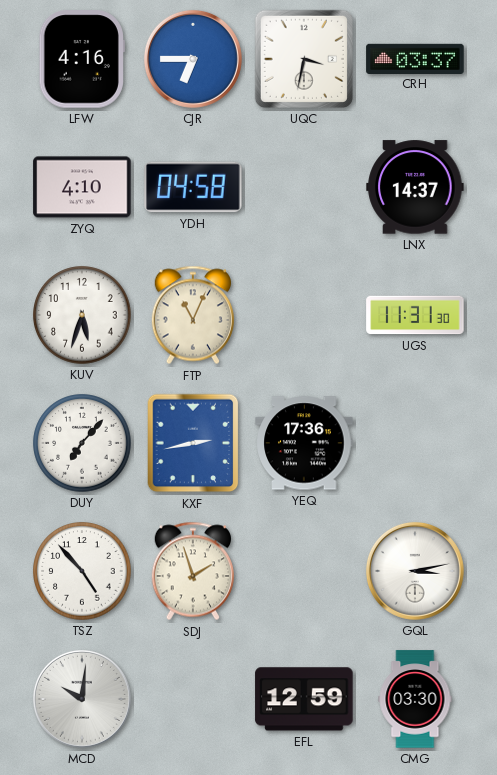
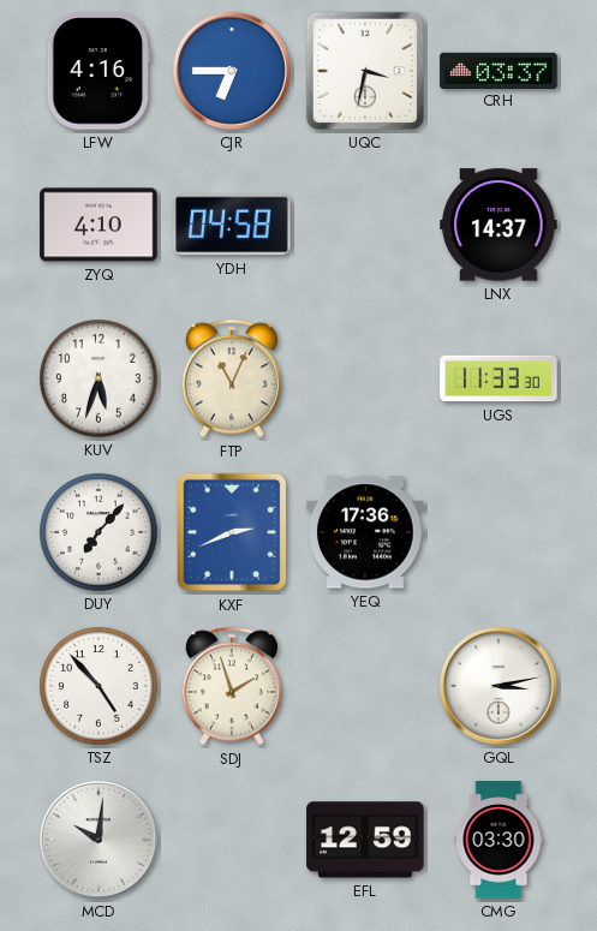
UGS: 11:31 -> 11:33 (499, 378)
KXF: 2:43 -> 2:41 (232, 532)
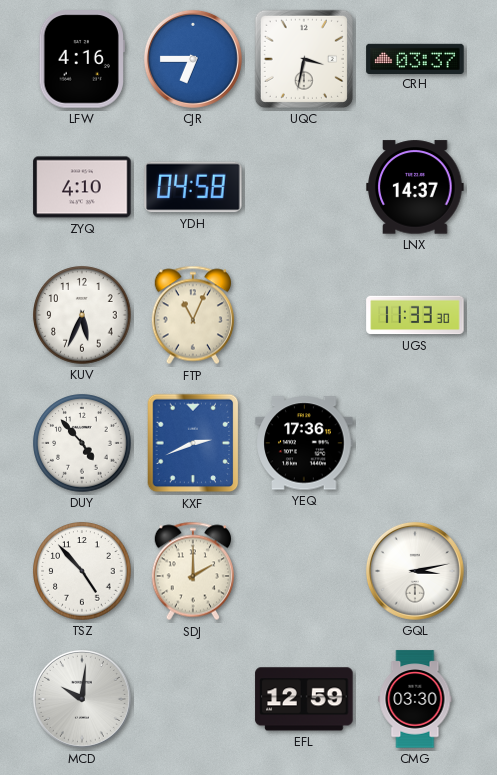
KUV: 5:33 -> 5:34 (82, 315)
DUY: 7:07 -> 4:53 (82, 443)
SDJ: 1:57 -> 2:00 (193, 571)
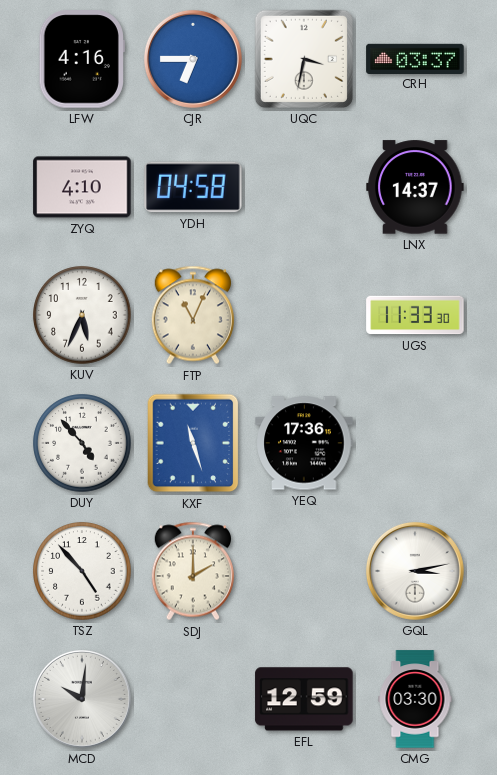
KXF: 2:41 -> 11:27 (193, 443)
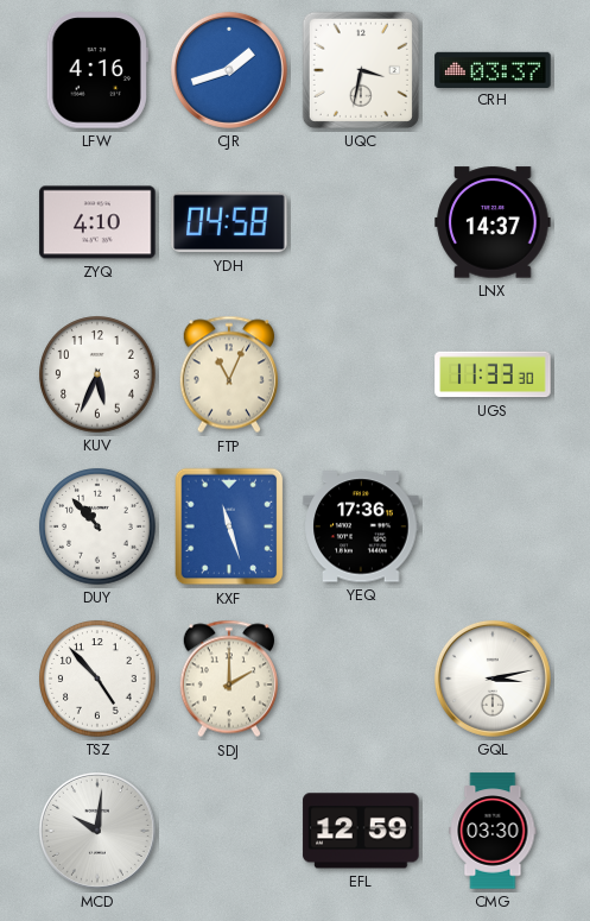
CJR: 6:45 -> 1:42 (229, 70)
DUY: 4:53 -> 10:53 (97, 526)
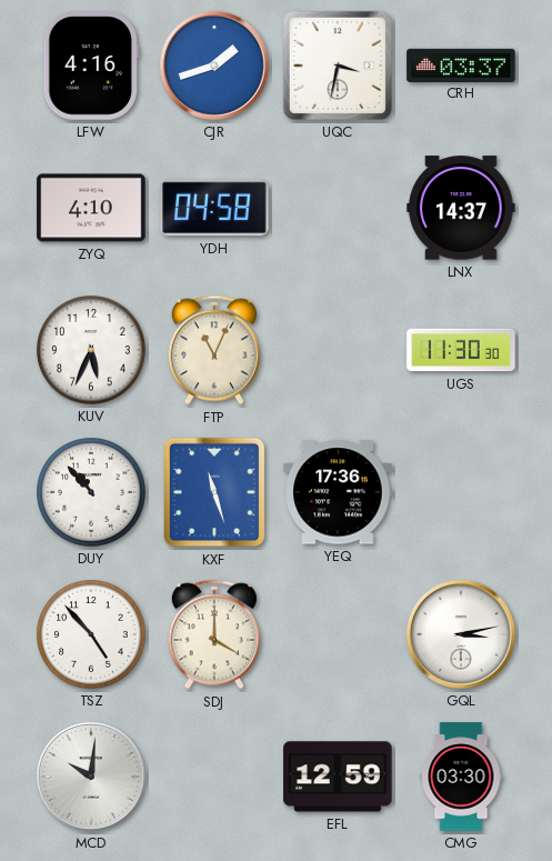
UGS: 11:33 -> 11:30 (461, 350)
SDJ: 2:00 -> 4:00 (214, 634)
